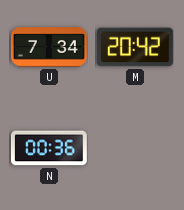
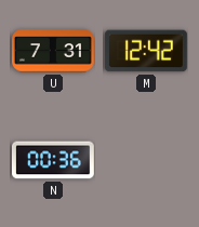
U: 7:34 -> 7:31 (53, 51)
M: 20:42 -> 12:42 (146, 51)
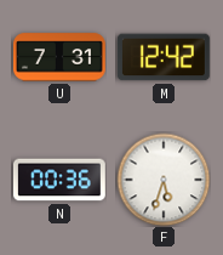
F: none -> 5:33 (164, 180)
